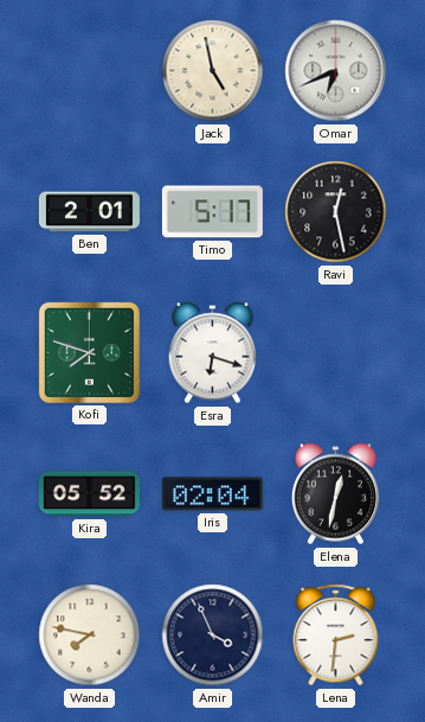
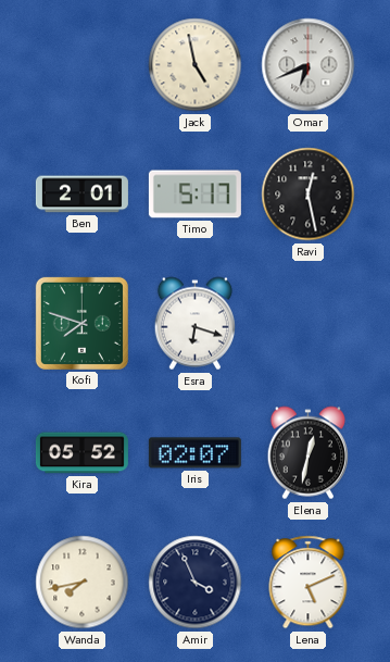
Iris: 02:04 -> 02:07 (194, 453)
Wanda: 7:47 -> 7:43 (83, 583)
Lena: 2:31 -> 5:11 (309, 583)
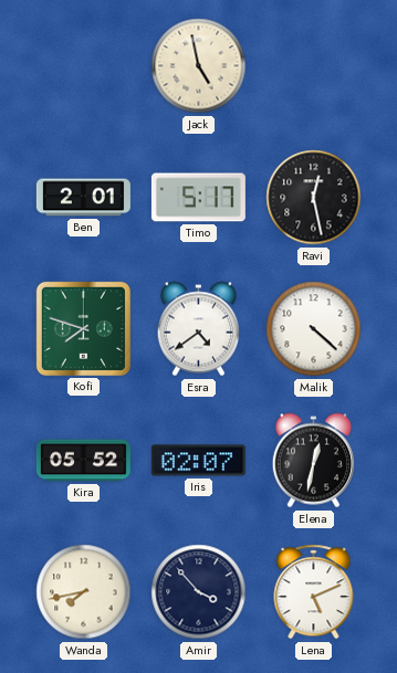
Omar: 6:41 -> none (309, 65)
Esra: 6:18 -> 4:39 (198, 329)
Malik: none -> 4:22 (314, 329)
Amir: 3:56 -> 3:53 (199, 592)
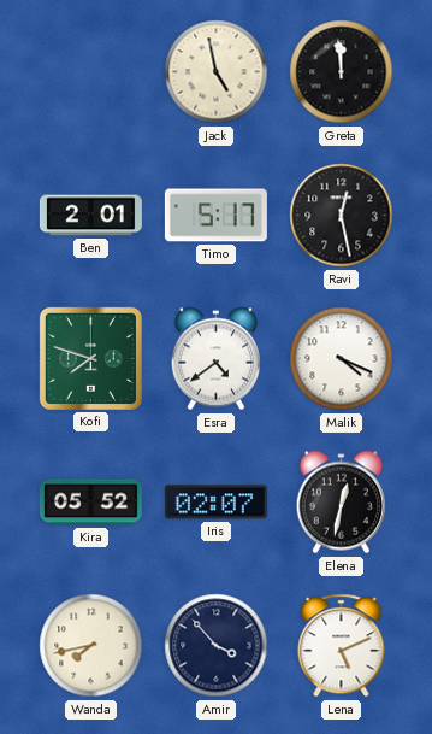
Greta: none -> 11:59 (342, 72)
Malik: 4:22 -> 4:19 (342, 359)
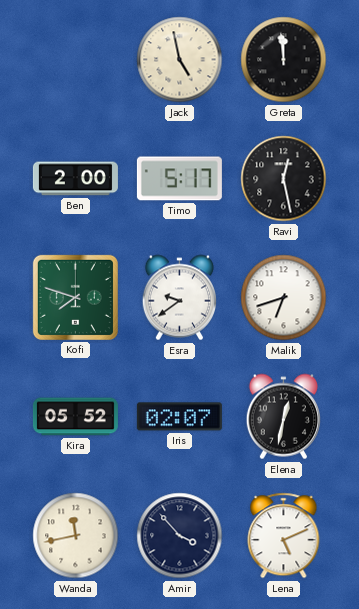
Ben: 2:01 -> 2:00 (75, 179)
Esra: 4:39 -> 9:39 (179, 298)
Malik: 4:19 -> 6:42 (284, 298)
Wanda: 7:43 -> 11:43 (76, 536)
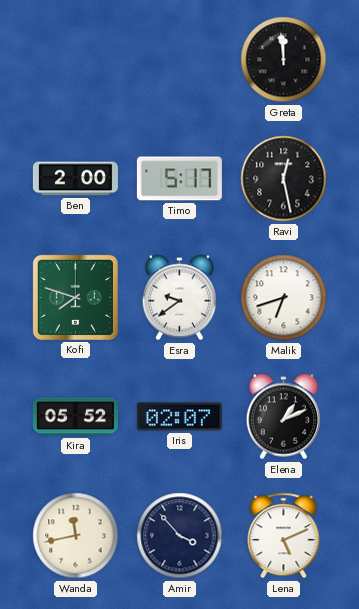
Jack: 4:58 -> none (180, 60)
Elena: 12:32 -> 1:11 (283, 417)
